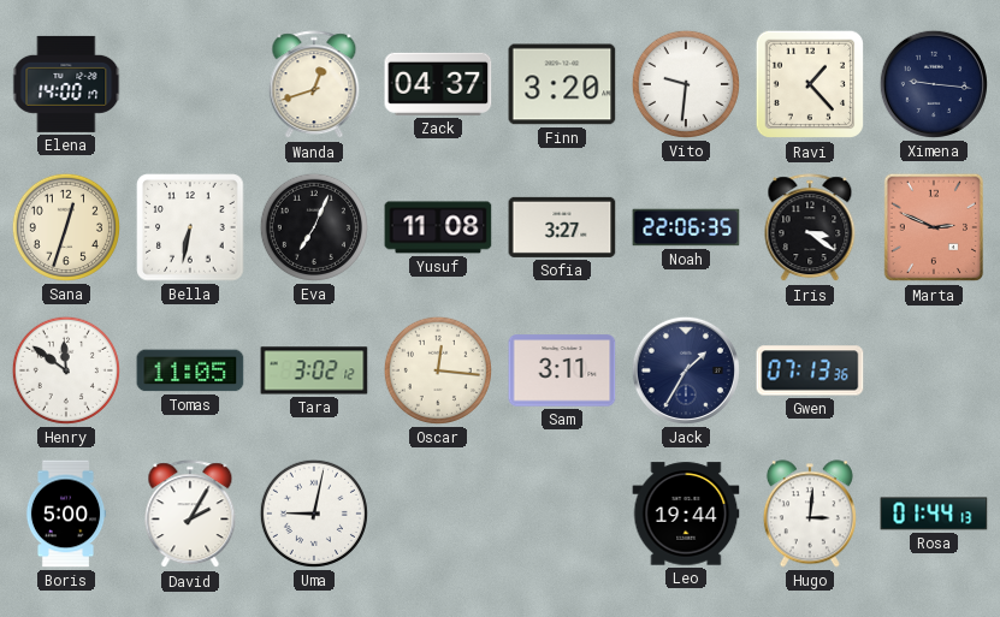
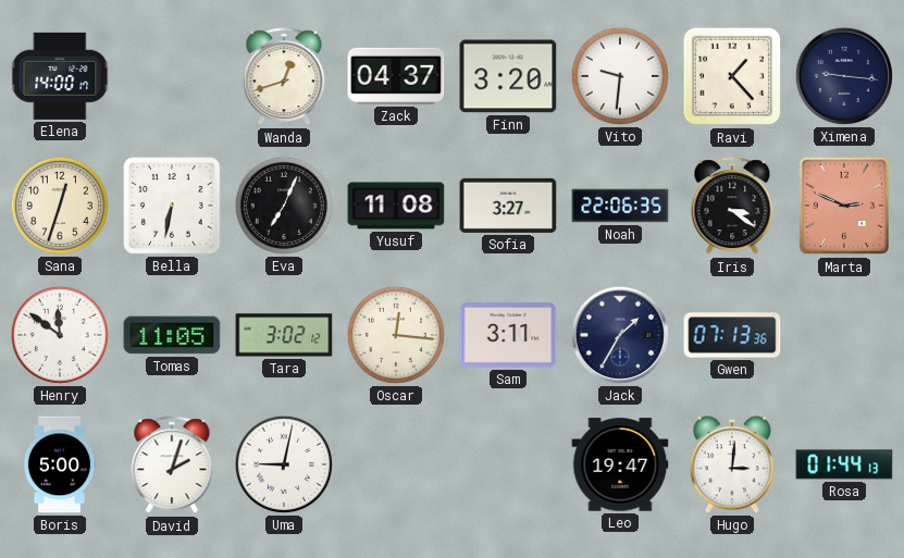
David: 2:05 -> 2:03 (172, 466)
Leo: 19:44 -> 19:47 (620, 464)
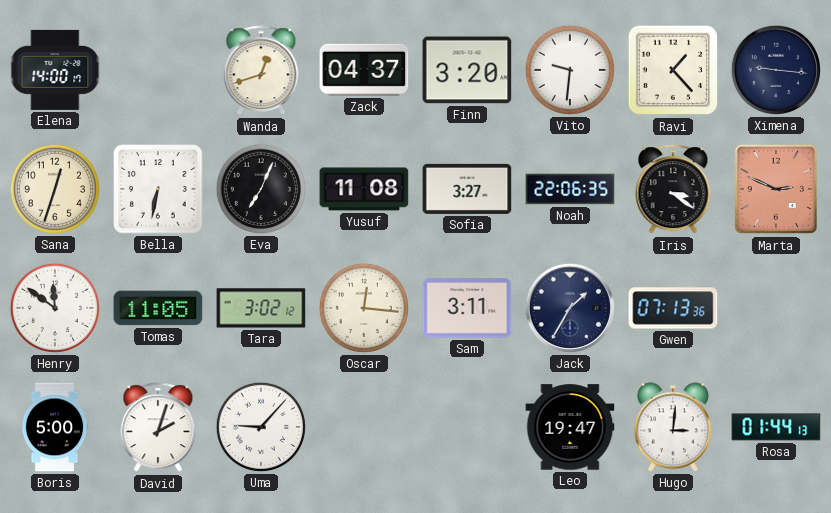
Uma: 9:02 -> 9:07 (261, 427)
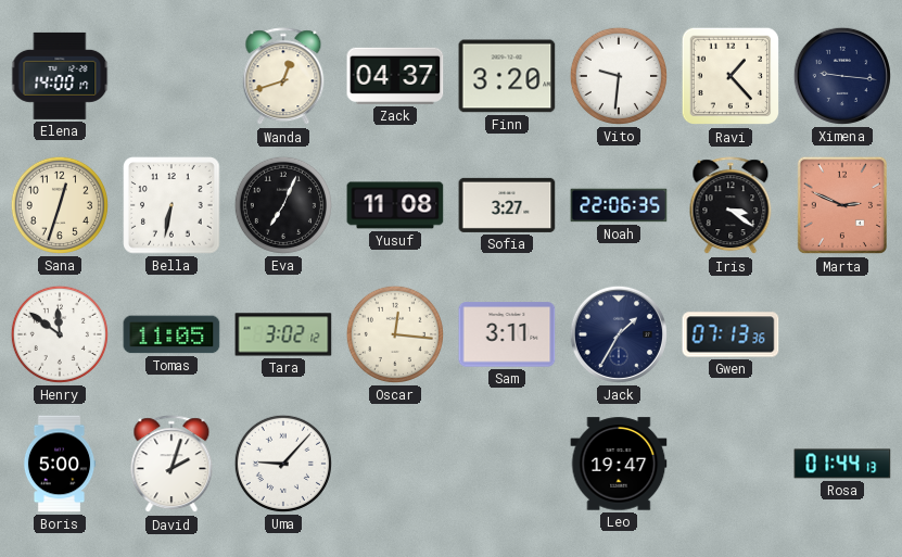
Hugo: 3:01 -> none (673, 427)
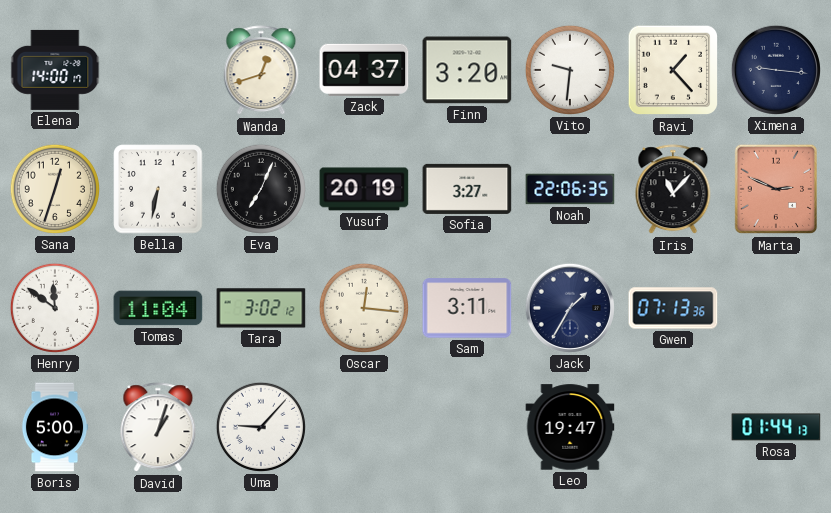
Yusuf: 11:08 -> 20:19 (364, 189)
Iris: 3:21 -> 11:07 (673, 190)
Tomas: 11:05 -> 11:04 (158, 308)
David: 2:03 -> 1:03 (158, 428)
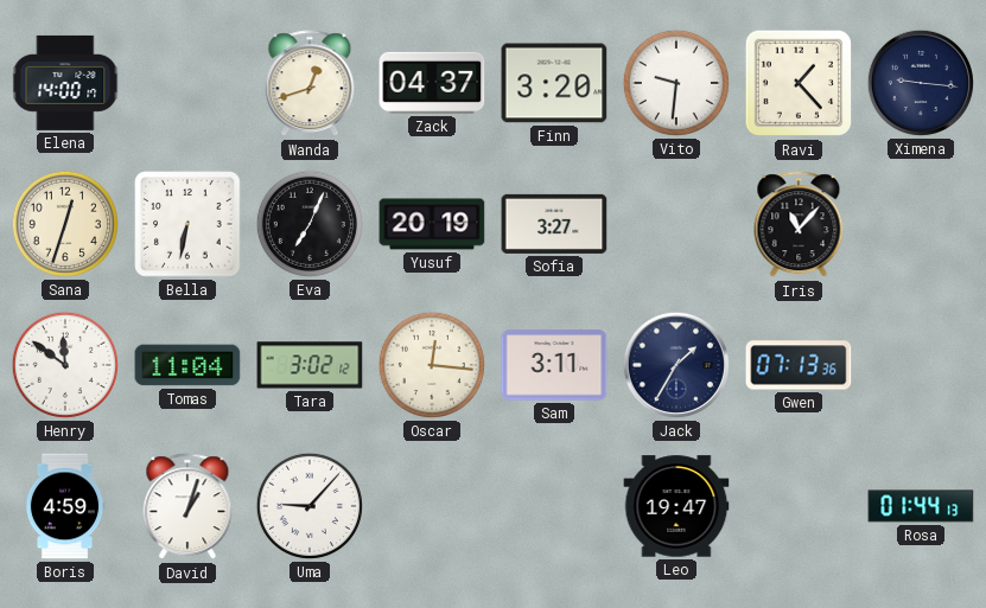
Noah: 22:06 -> none (570, 189)
Marta: 2:49 -> none (775, 189)
Boris: 5:00 -> 4:59 (65, 506)
